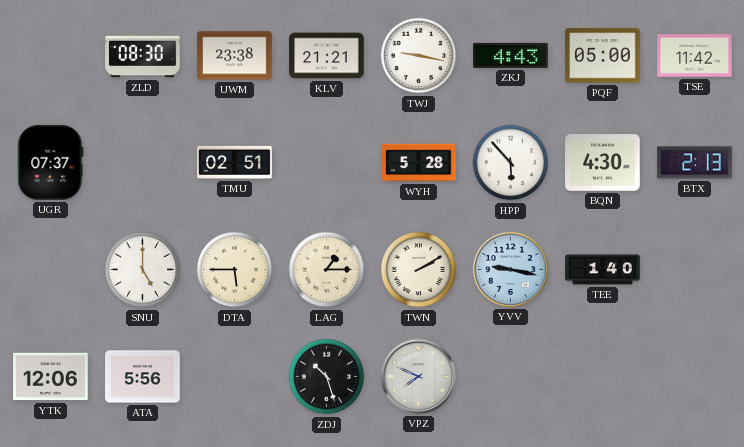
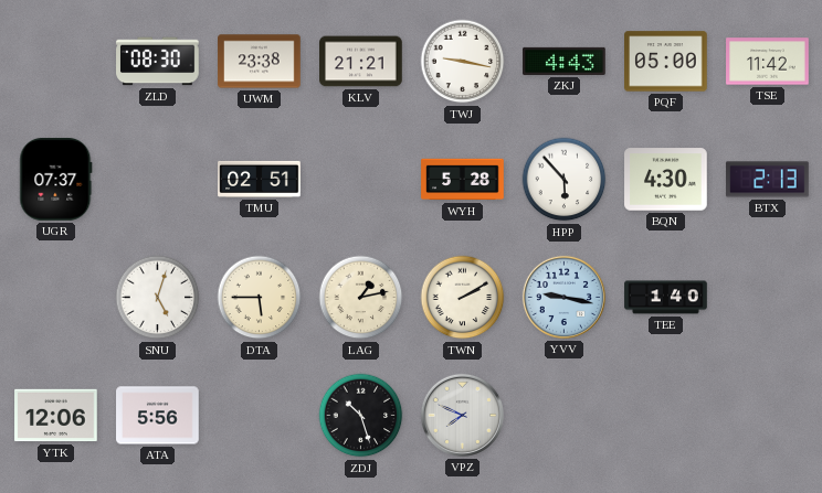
SNU: 5:00 -> 5:03 (158, 298)
LAG: 1:15 -> 1:13 (361, 298)
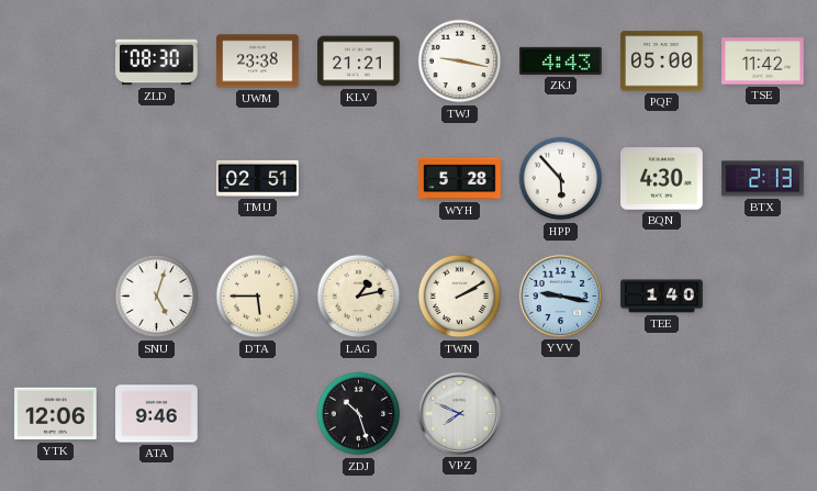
UGR: 07:37 -> none (56, 180)
ATA: 5:56 -> 9:46 (157, 414)
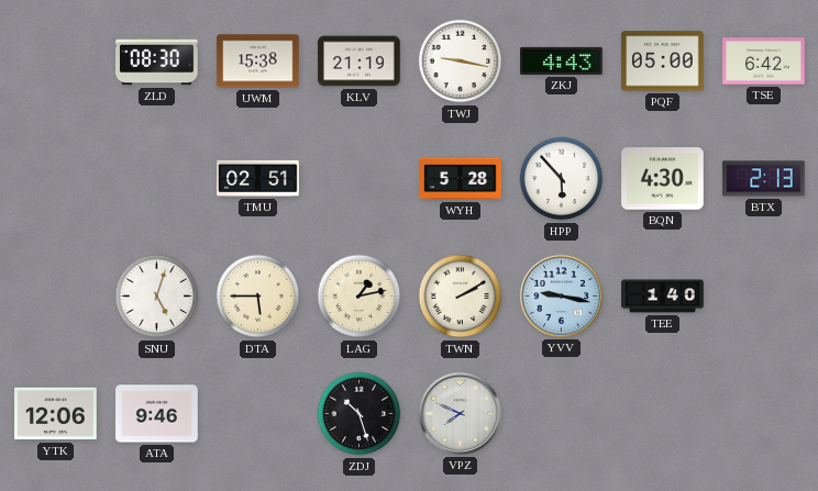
UWM: 23:38 -> 15:38 (258, 62)
KLV: 21:21 -> 21:19 (360, 62)
TSE: 11:42 -> 6:42 (764, 62)
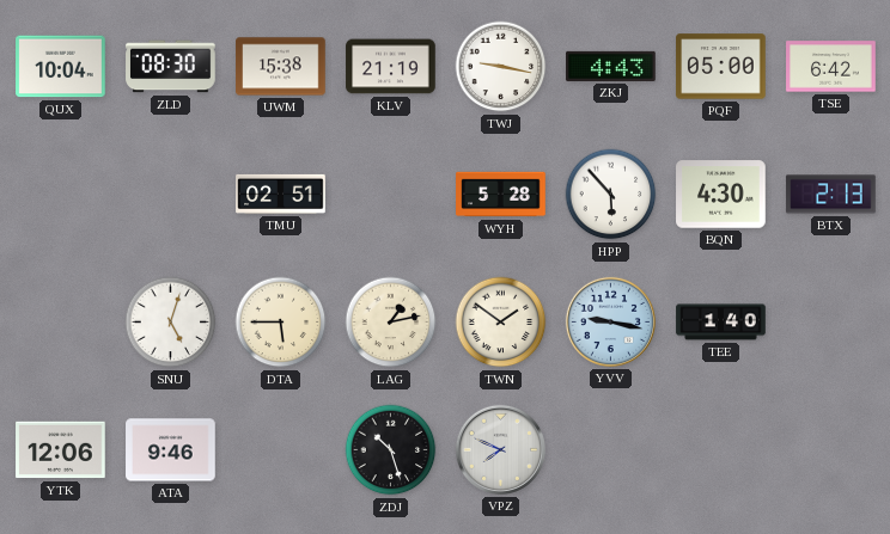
QUX: none -> 10:04 (61, 67)
TWN: 2:10 -> 1:51 (501, 323)
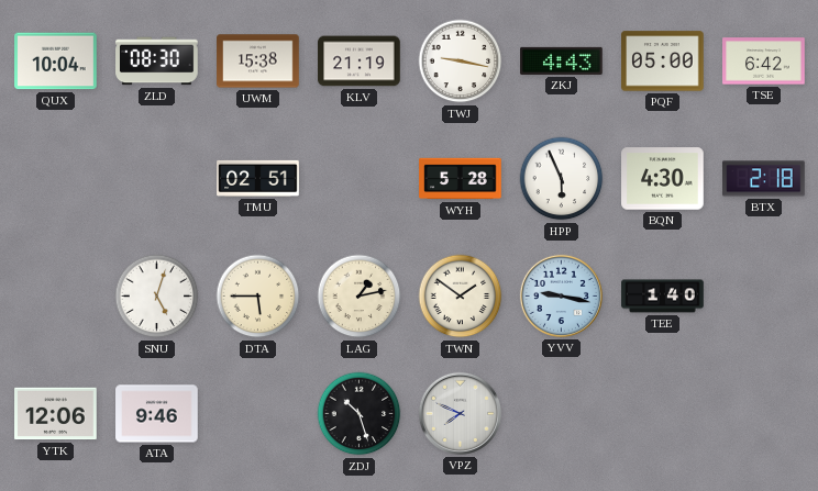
HPP: 5:53 -> 5:56 (562, 179)
BTX: 2:13 -> 2:18 (764, 179)
